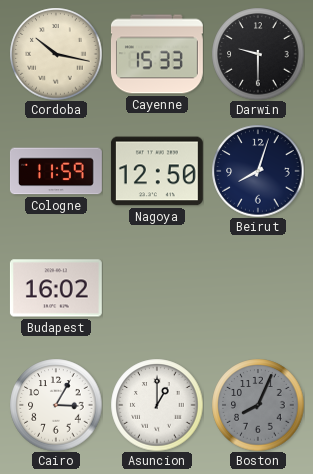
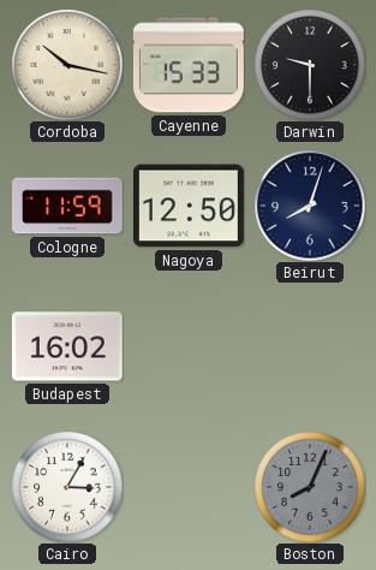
Asuncion: 1:00 -> none (157, 405)
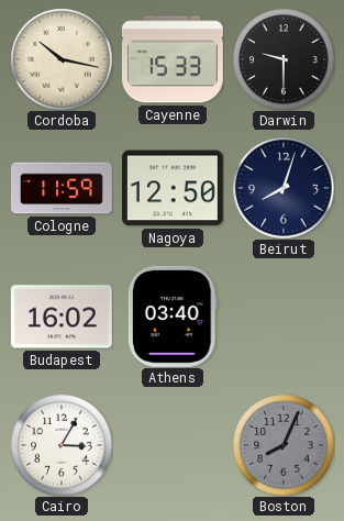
Athens: none -> 03:40 (173, 317)
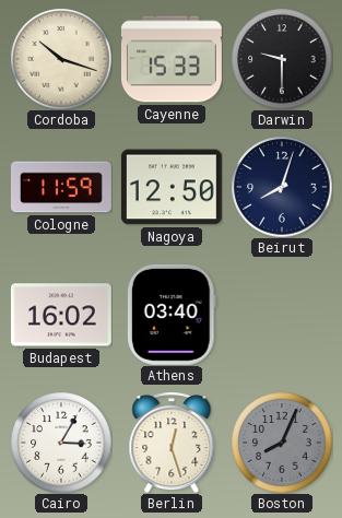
Cordoba: 10:17 -> 10:18 (61, 59)
Berlin: none -> 12:27 (172, 443)
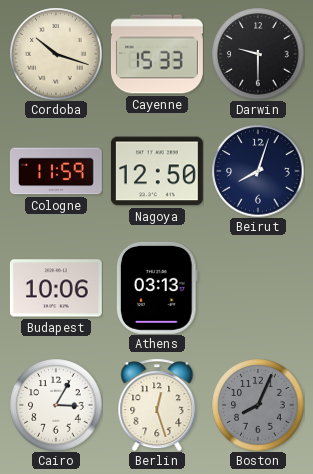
Budapest: 16:02 -> 10:06 (56, 288)
Athens: 03:40 -> 03:13 (157, 288)
